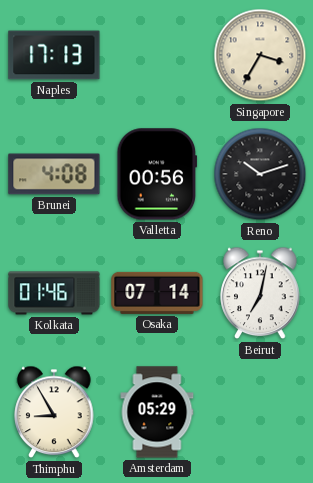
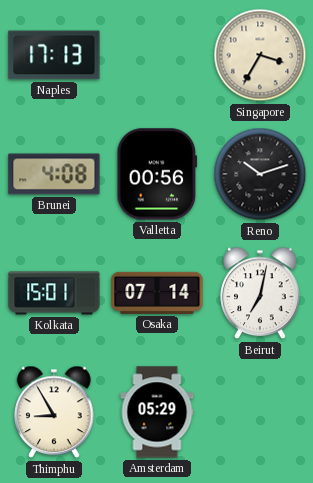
Kolkata: 01:46 -> 15:01 (54, 293)
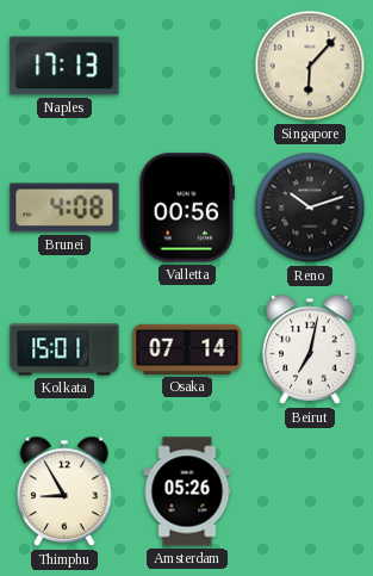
Singapore: 3:35 -> 6:07 (310, 66)
Amsterdam: 05:29 -> 05:26 (187, 491)
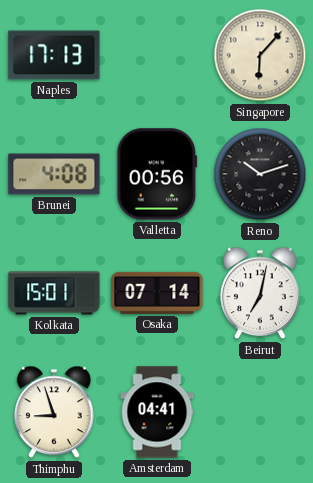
Thimphu: 8:55 -> 8:57 (54, 412)
Amsterdam: 05:26 -> 04:41 (157, 412)
